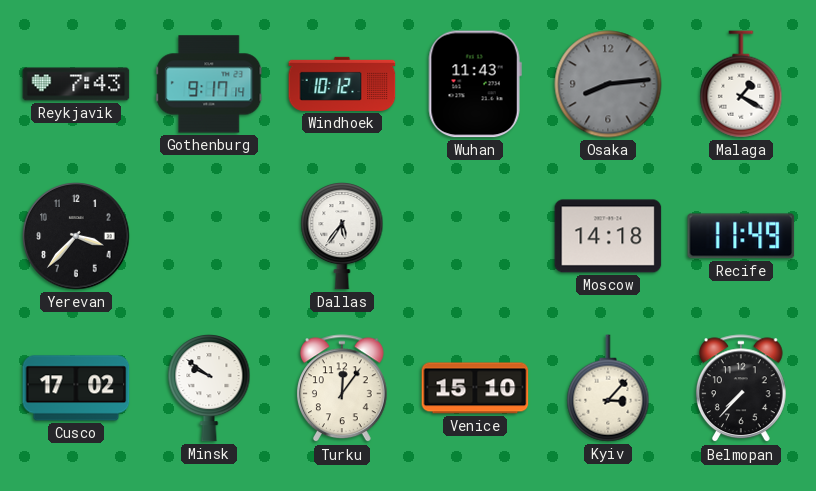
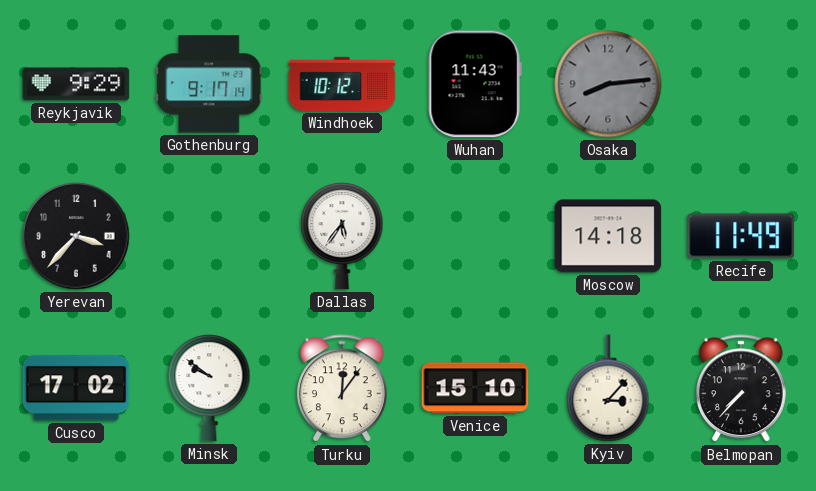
Reykjavik: 7:43 -> 9:29 (76, 84)
Malaga: 1:20 -> none (741, 84)
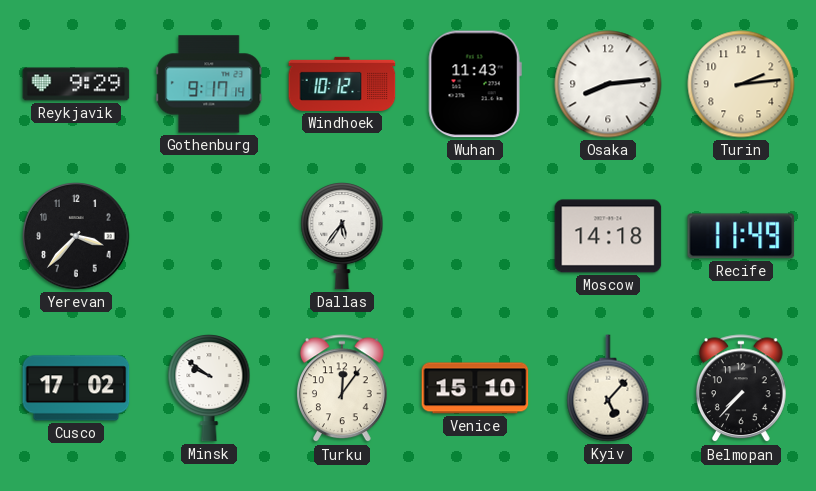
Osaka dial: grey -> white (608, 84)
Turin: none -> 2:14 (741, 84)
Kyiv: 3:07 -> 5:07 (608, 388)
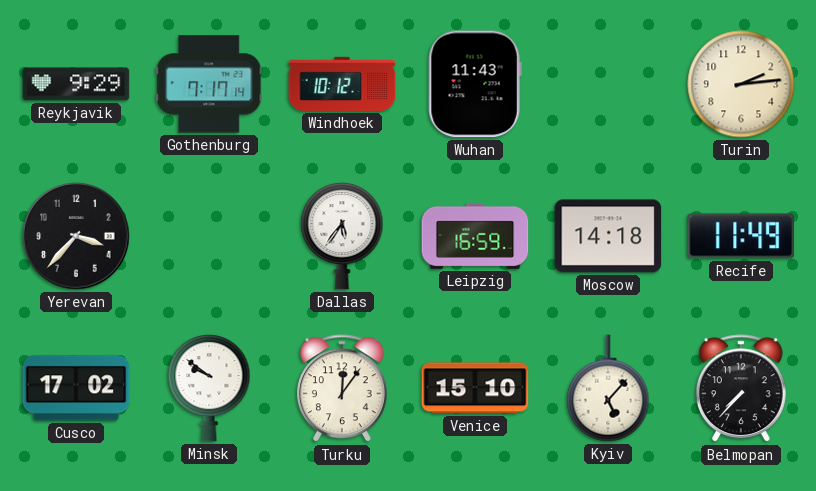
Gothenburg: 9:17 -> 7:17 (209, 84)
Osaka: 8:14 -> none (608, 84)
Leipzig: none -> 16:59 (475, 236)
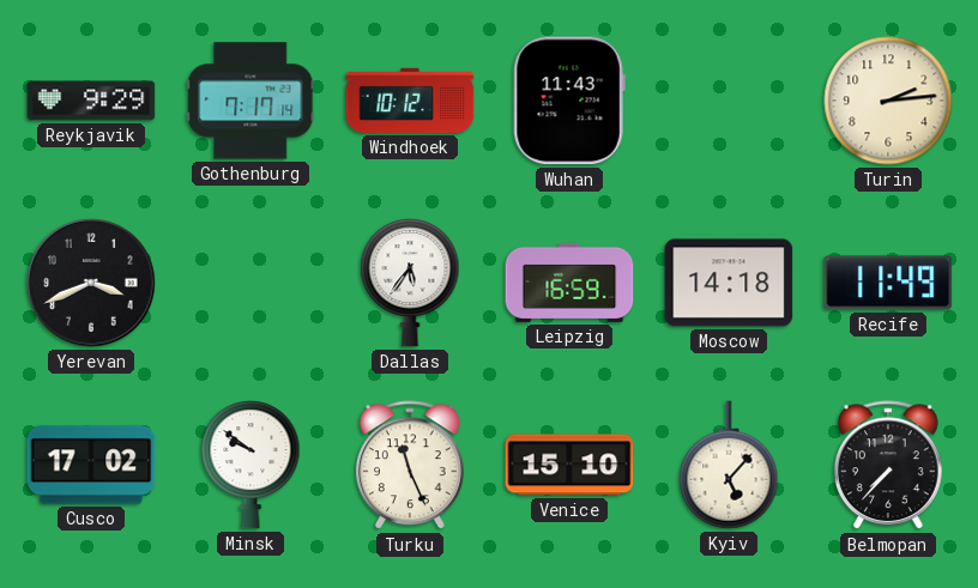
Yerevan: 3:37 -> 3:41 (91, 283)
Turku: 12:06 -> 11:26 (410, 466)
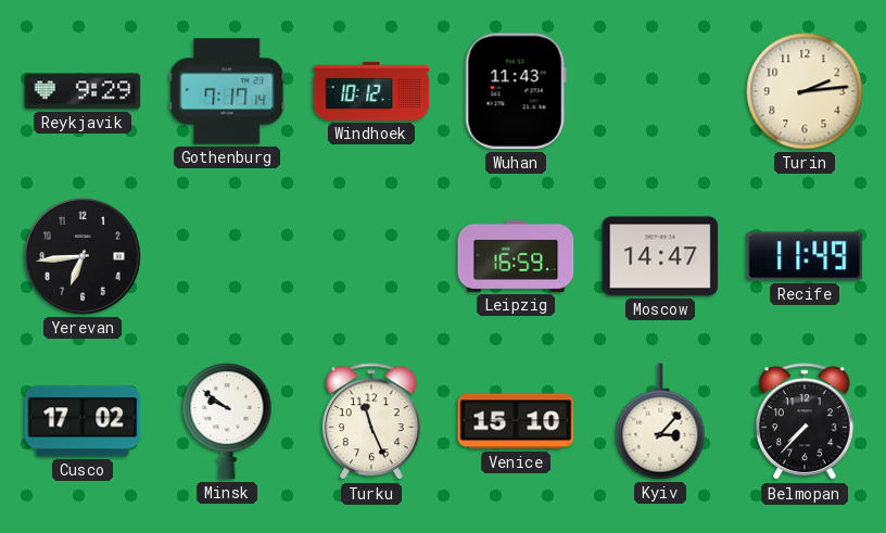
Yerevan: 3:41 -> 6:44 (83, 256)
Dallas: 5:36 -> none (410, 284)
Moscow: 14:18 -> 14:47 (660, 256)
Kyiv: 5:07 -> 3:07 (660, 421)
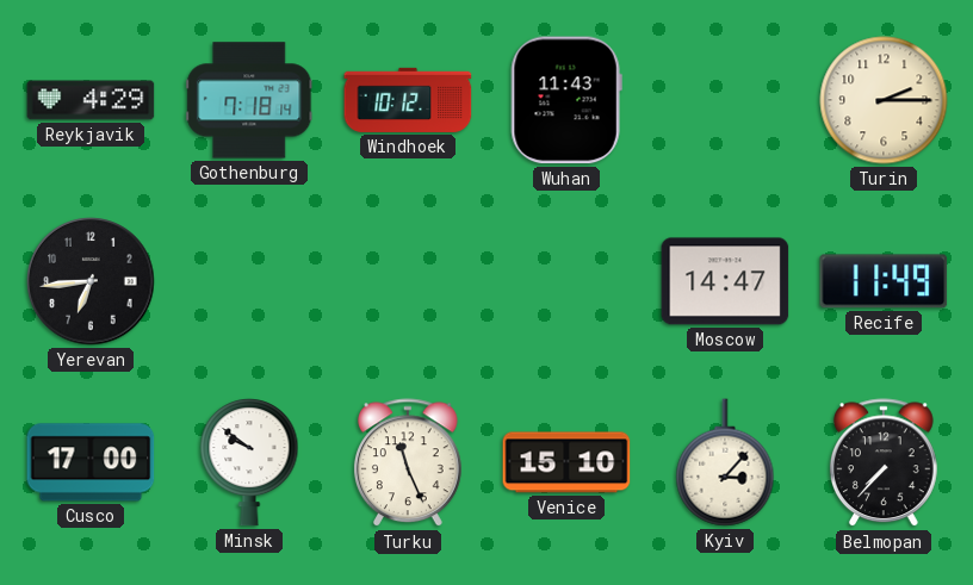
Reykjavik: 9:29 -> 4:29 (91, 100)
Gothenburg: 7:17 -> 7:18 (249, 100)
Turin: 2:14 -> 2:15 (884, 100)
Leipzig: 16:59 -> none (516, 256)
Cusco: 17:02 -> 17:00 (91, 462)
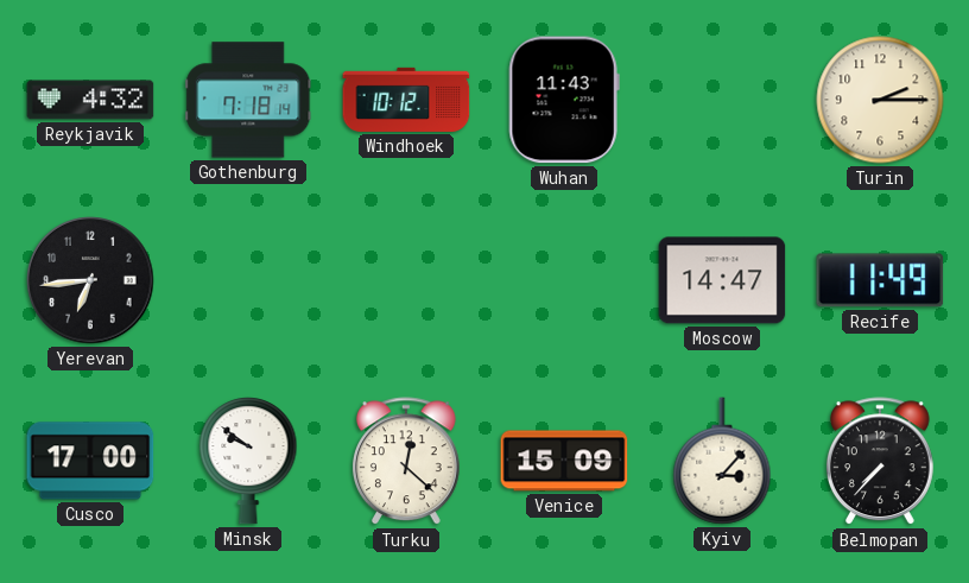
Reykjavik: 4:29 -> 4:32 (90, 100)
Turku: 11:26 -> 12:22 (406, 462)
Venice: 15:10 -> 15:09 (564, 461)
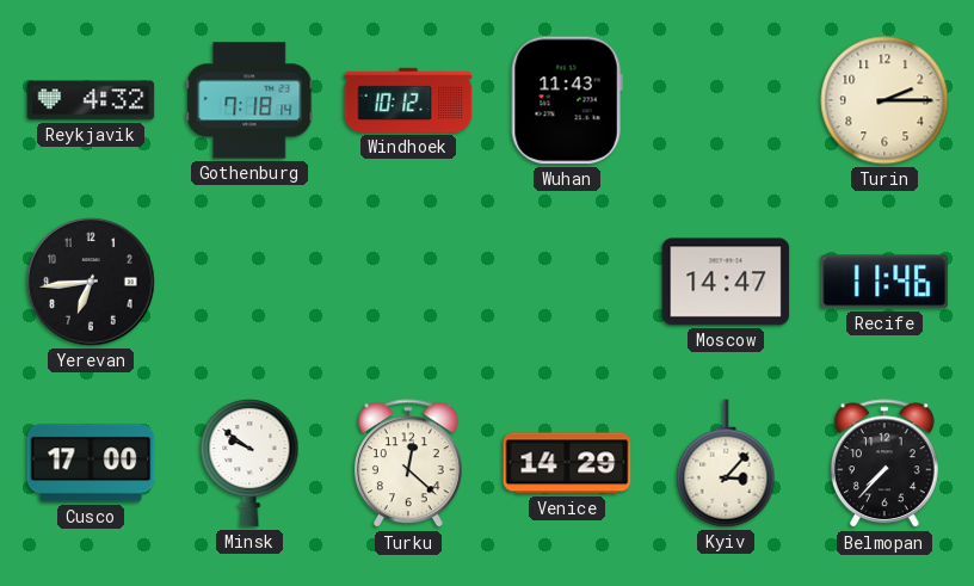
Recife: 11:49 -> 11:46 (884, 282)
Venice: 15:09 -> 14:29 (567, 463)
